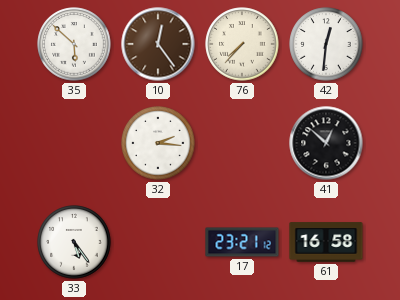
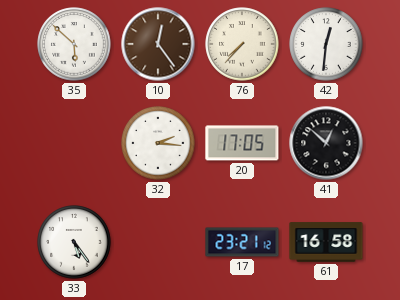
20: none -> 17:05 (242, 143)
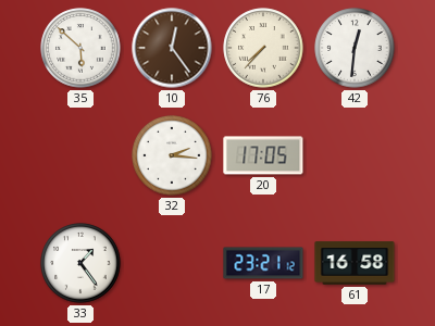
41: 12:52 -> none (326, 143)
33: 5:24 -> 1:24 (80, 263)
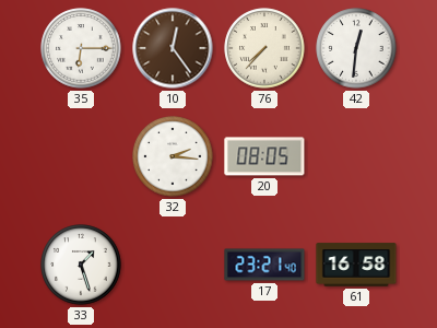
35: 5:52 -> 6:15 (81, 48)
20: 17:05 -> 08:05 (264, 156)
33: 1:24 -> 1:27 (81, 265)
17: 23:21:12 -> 23:21:40 (264, 265)
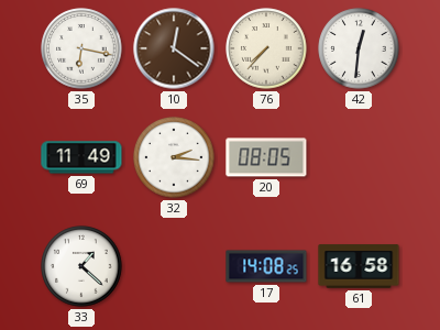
35: 6:15 -> 6:17 (81, 48)
10: 12:24 -> 12:21 (174, 48)
69: none -> 11:49 (81, 157)
33: 1:27 -> 1:22 (81, 266)
17: 23:21 -> 14:08 (266, 266)
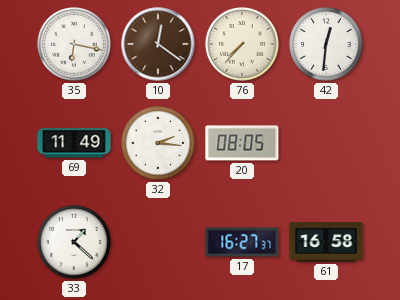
17: 14:08 -> 16:27 (242, 242)
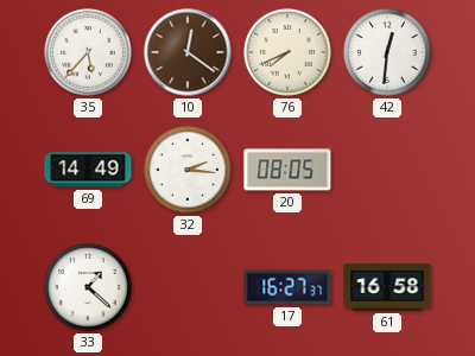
35: 6:17 -> 5:37 (88, 52)
76: 7:37 -> 7:41 (287, 52)
69: 11:49 -> 14:49 (88, 170)
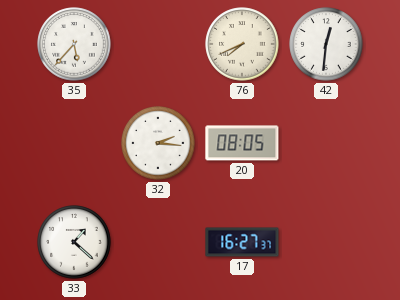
10: 12:21 -> none (188, 52)
69: 14:49 -> none (88, 170)
61: 16:58 -> none (387, 287)
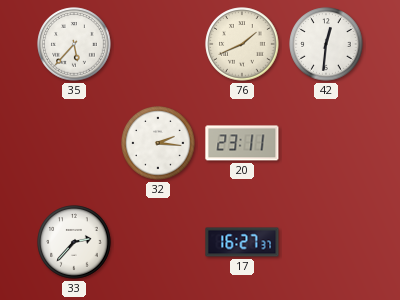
76: 7:41 -> 1:41 (242, 44)
20: 08:05 -> 23:11 (242, 143)
33: 1:22 -> 2:37 (74, 242)
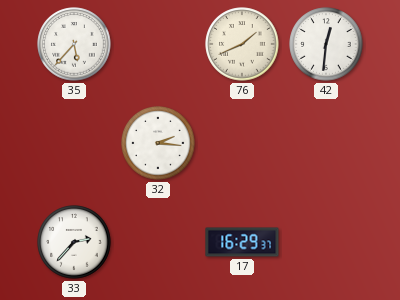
20: 23:11 -> none (242, 143)
17: 16:27 -> 16:29 (242, 242)
